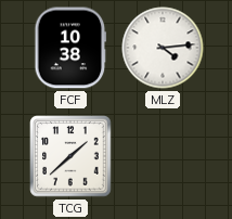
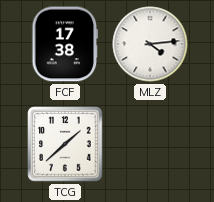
FCF: 10:38 -> 17:38 (65, 44)
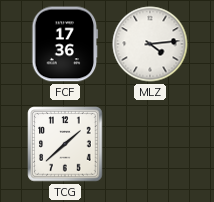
FCF: 17:38 -> 17:36 (65, 44)
